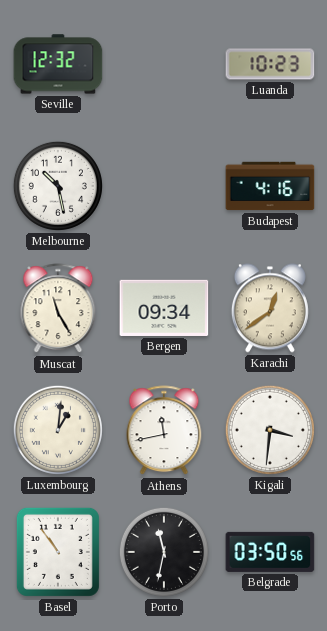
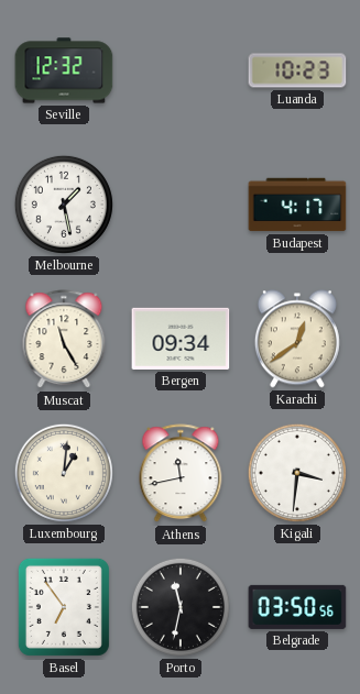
Melbourne: 10:28 -> 1:28 (64, 205)
Budapest: 4:16 -> 4:17 (297, 205)
Basel: 10:54 -> 6:54 (64, 607)
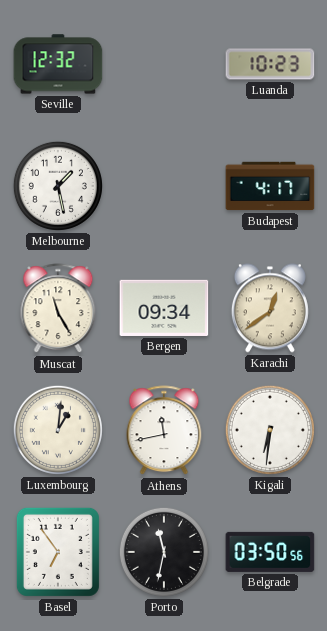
Kigali: 3:31 -> 6:31 (270, 430)
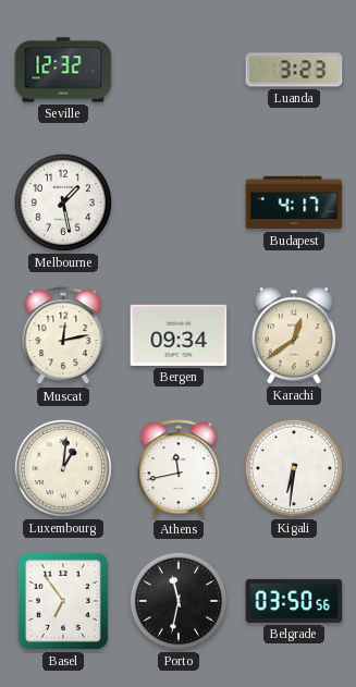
Luanda: 10:23 -> 3:23 (294, 70)
Muscat: 11:25 -> 12:13 (63, 336)
